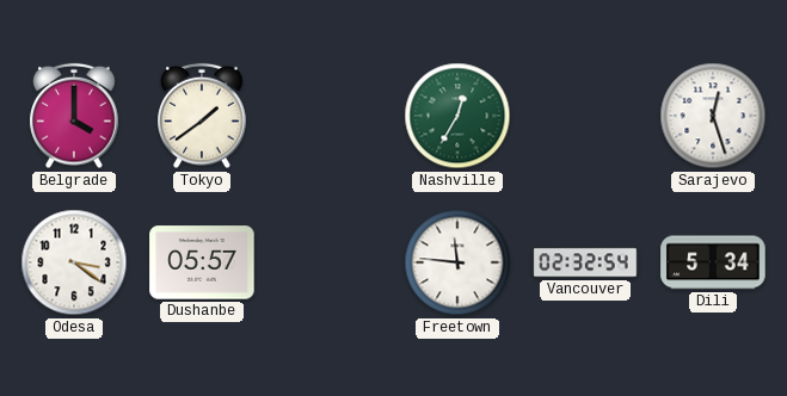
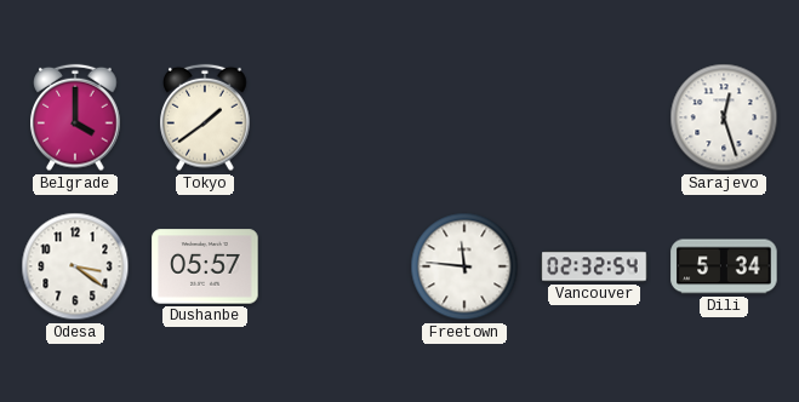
Nashville: 12:35 -> none (457, 116)
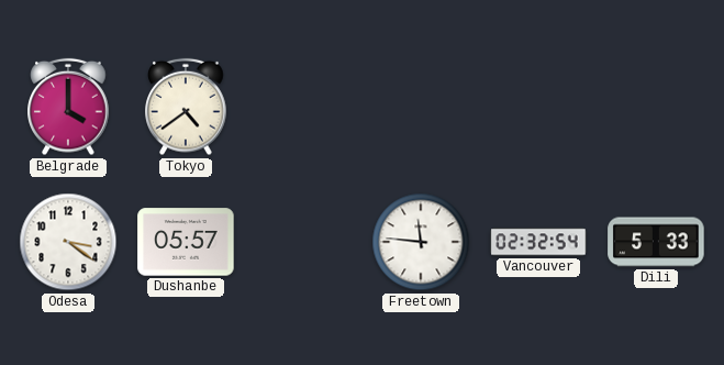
Tokyo: 1:39 -> 4:39 (186, 107)
Sarajevo: 12:27 -> none (724, 117)
Dili: 5:34 -> 5:33 (656, 242)
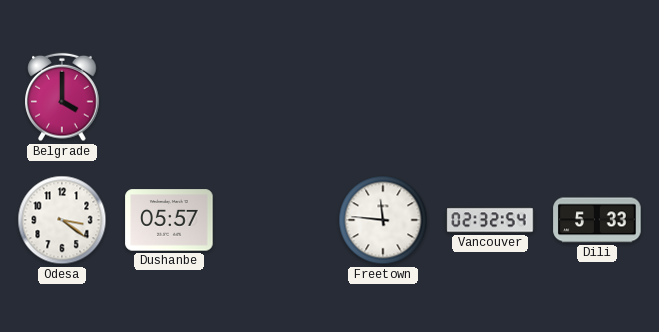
Tokyo: 4:39 -> none (186, 107)
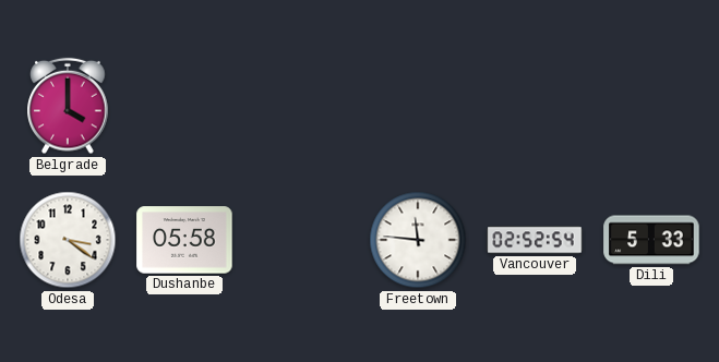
Dushanbe: 05:57 -> 05:58 (184, 240)
Vancouver: 02:32 -> 02:52 (535, 240)
